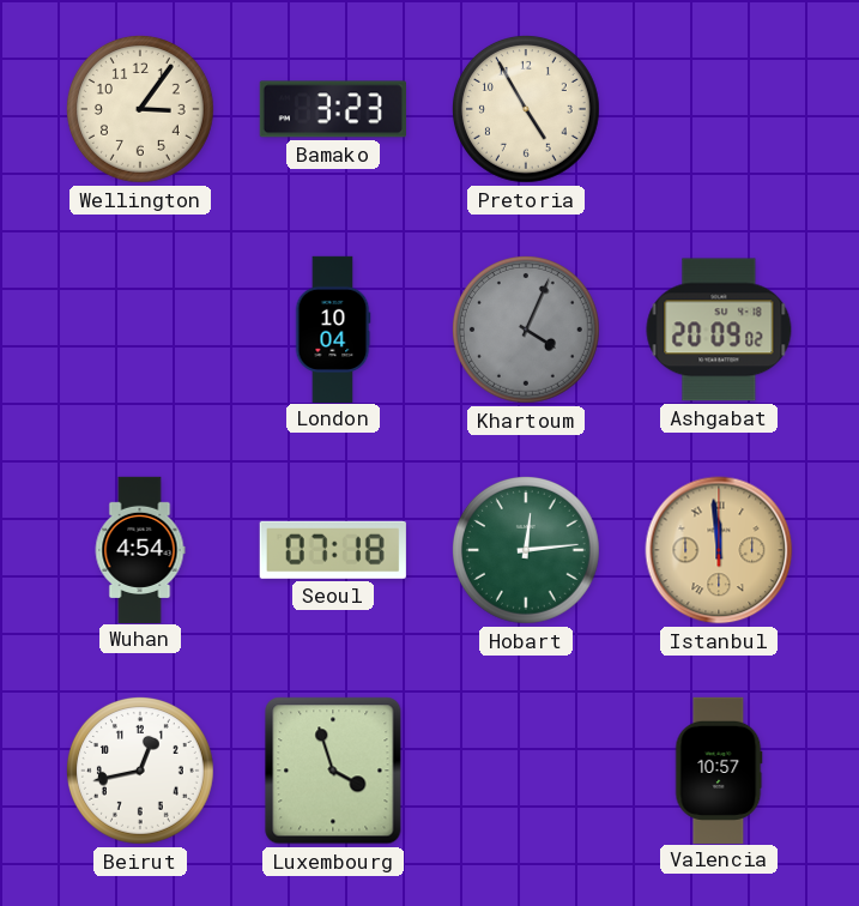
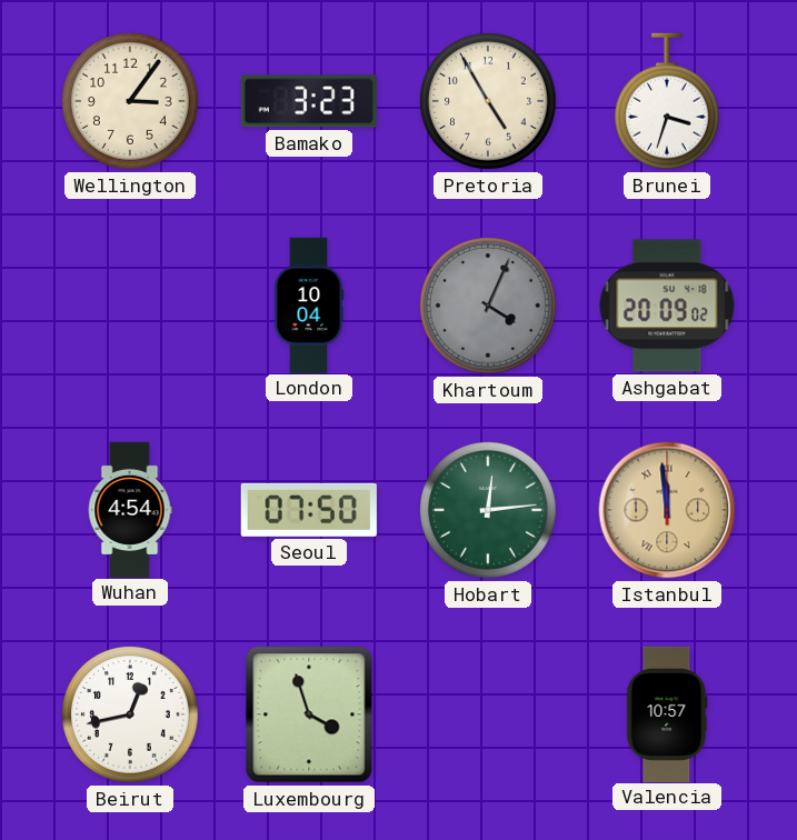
Brunei: none -> 3:33 (667, 101)
Seoul: 07:18 -> 07:50 (309, 510)
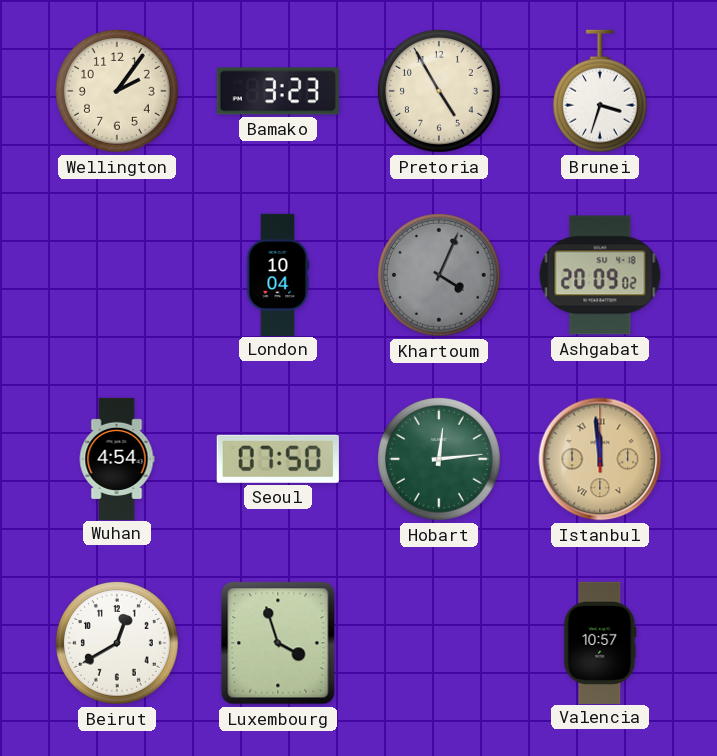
Wellington: 3:06 -> 2:06 (117, 91)
Beirut: 12:43 -> 12:40 (117, 643)
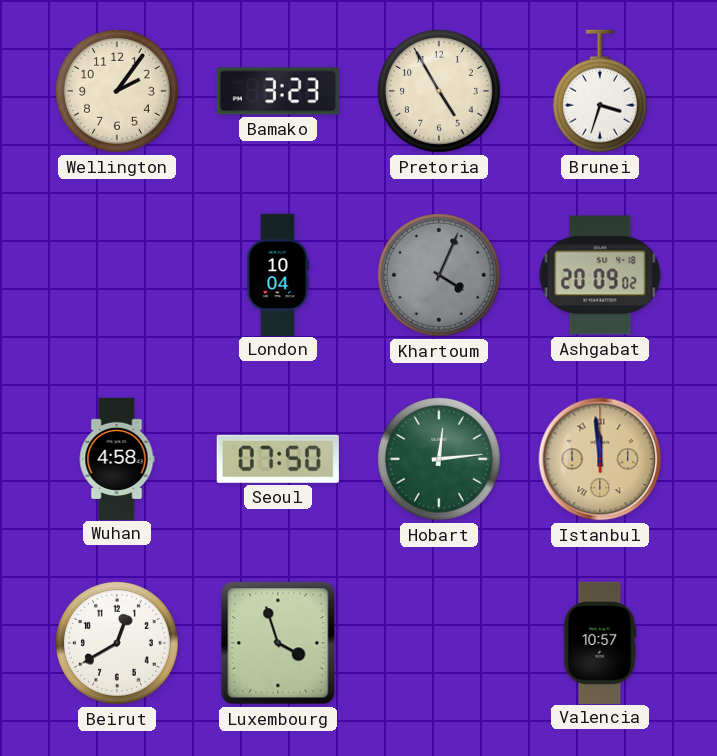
Wuhan: 4:54 -> 4:58 (117, 458)
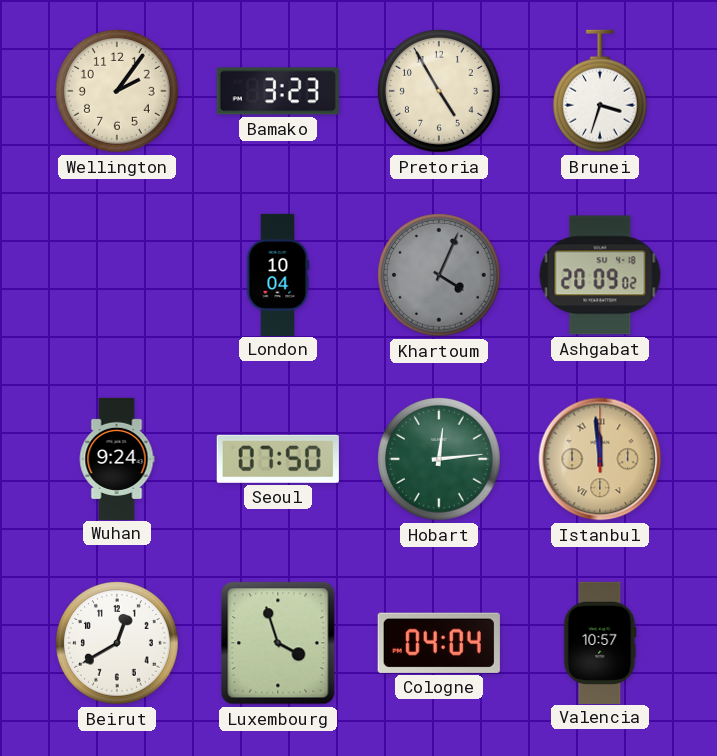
Wuhan: 4:58 -> 9:24 (117, 458)
Cologne: none -> 04:04 (439, 643)
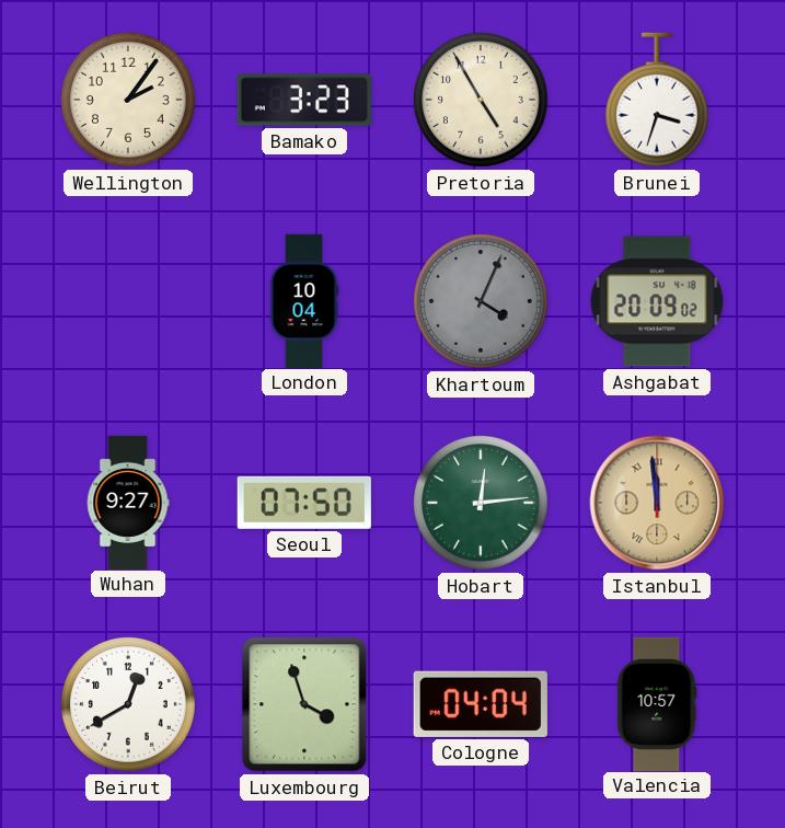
Wuhan: 9:24 -> 9:27 (128, 502)
